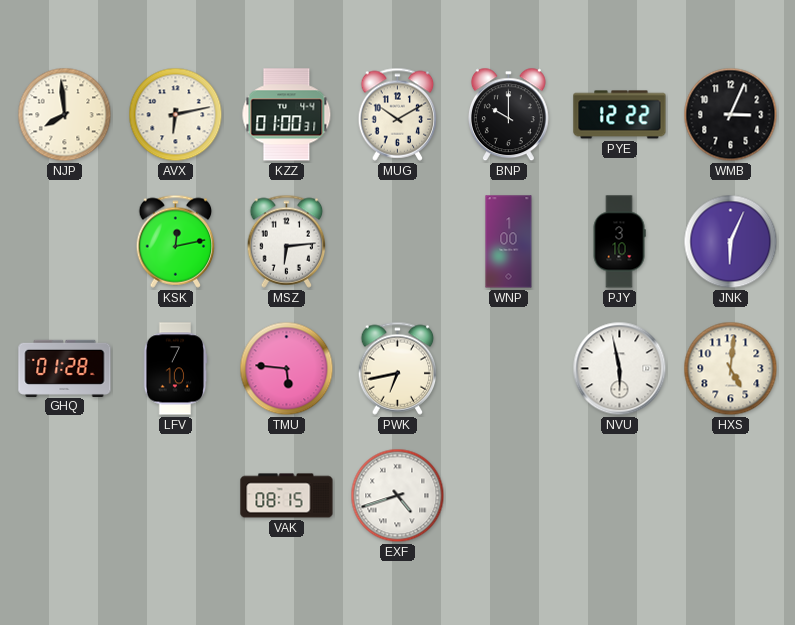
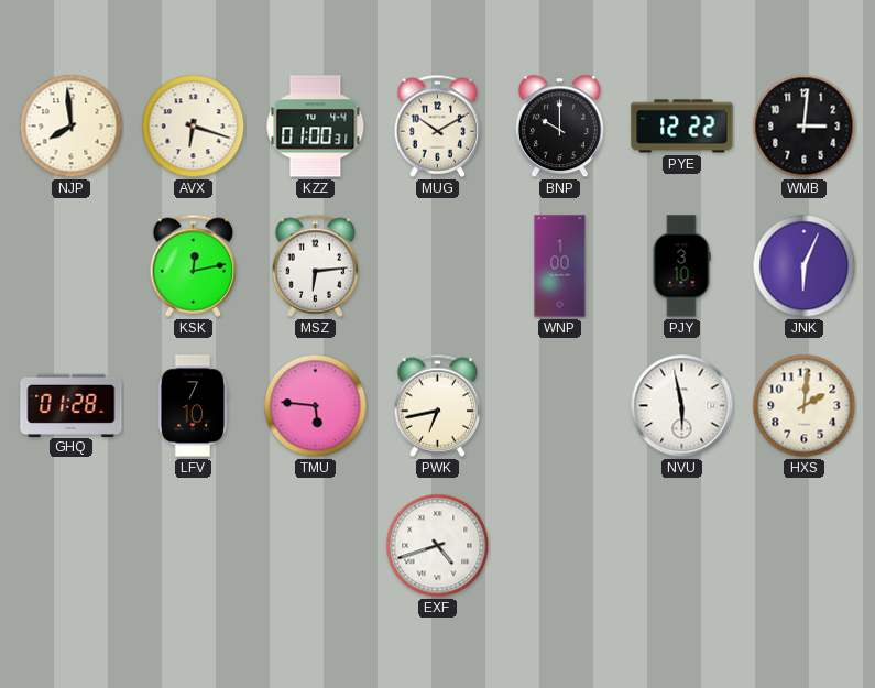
AVX: 6:13 -> 6:18 (194, 127)
WMB: 3:04 -> 3:01 (805, 127)
HXS: 5:01 -> 2:01 (805, 406)
VAK: 08:15 -> none (287, 496)
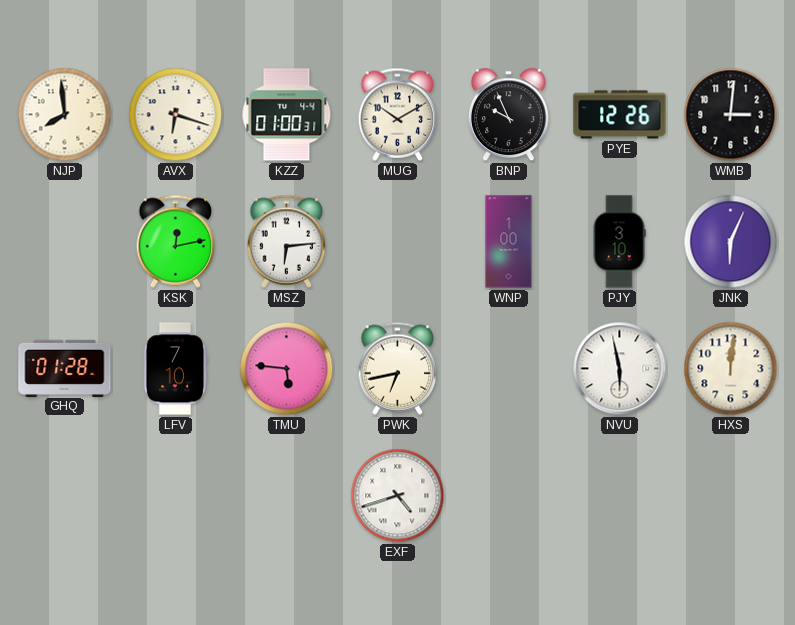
BNP: 10:00 -> 9:56 (508, 115)
PYE: 12:22 -> 12:26 (620, 115)
HXS: 2:01 -> 12:01 (731, 369)
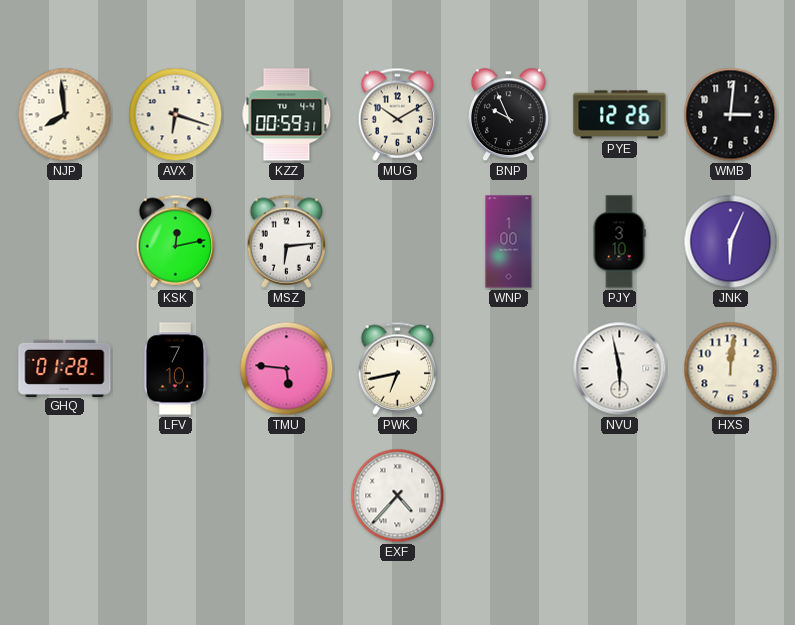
KZZ: 01:00 -> 00:59 (287, 115)
EXF: 4:42 -> 4:37 (398, 496)
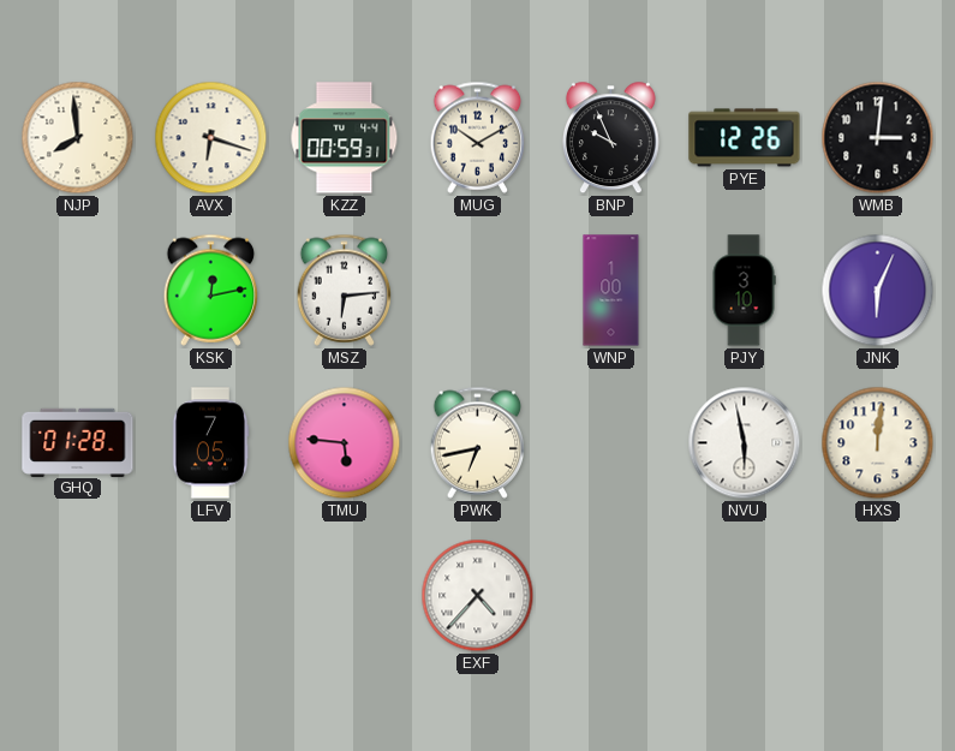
LFV: 7:10 -> 7:05 (210, 443)
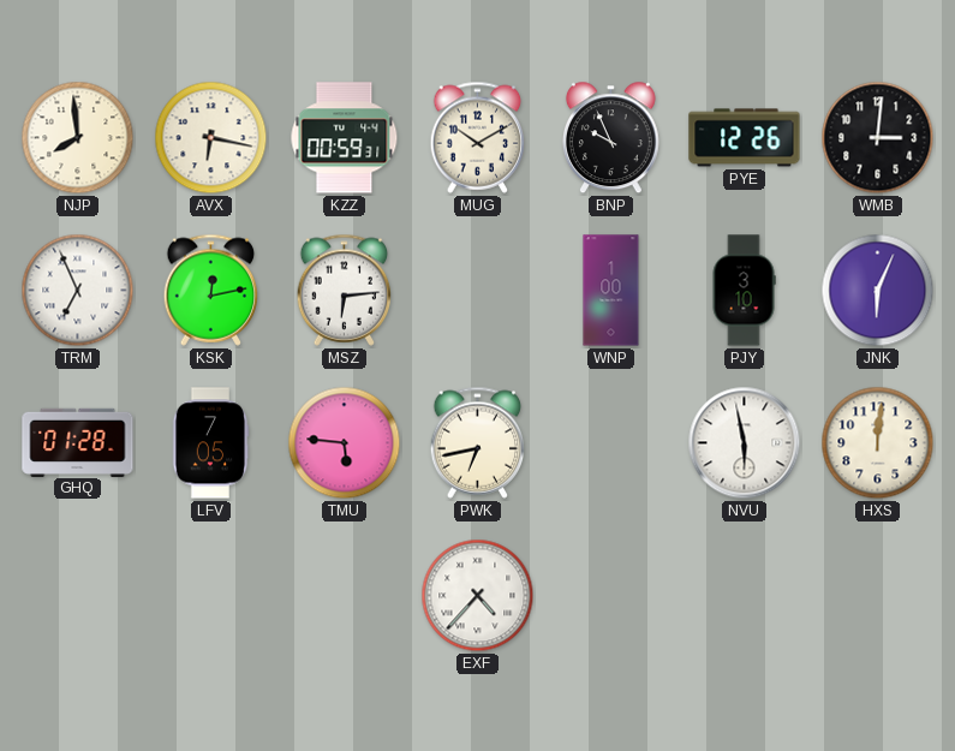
AVX: 6:18 -> 6:17 (211, 138)
TRM: none -> 6:56 (78, 291)
